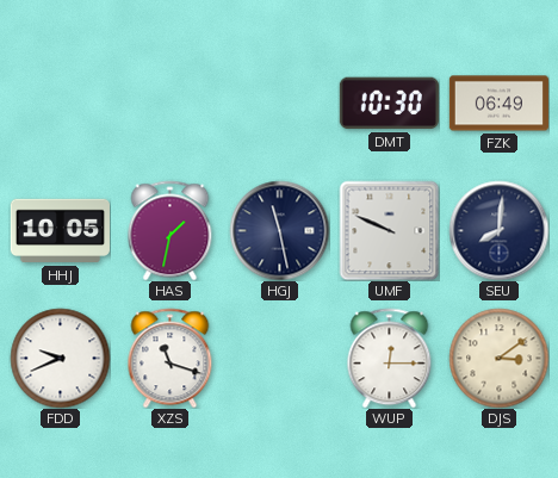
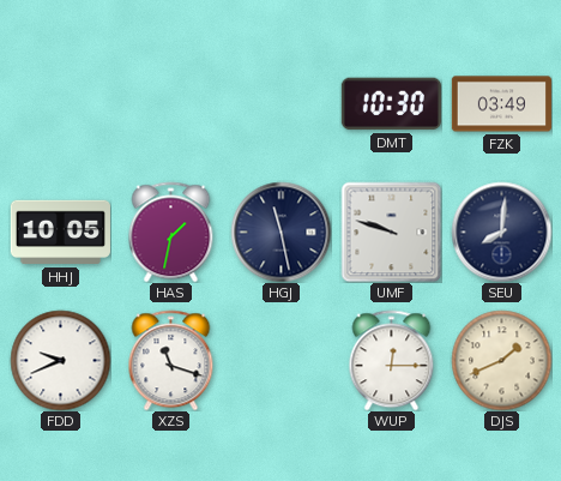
FZK: 06:49 -> 03:49 (501, 104)
UMF: 9:49 -> 9:48 (391, 232)
DJS: 3:09 -> 1:41 (501, 360)
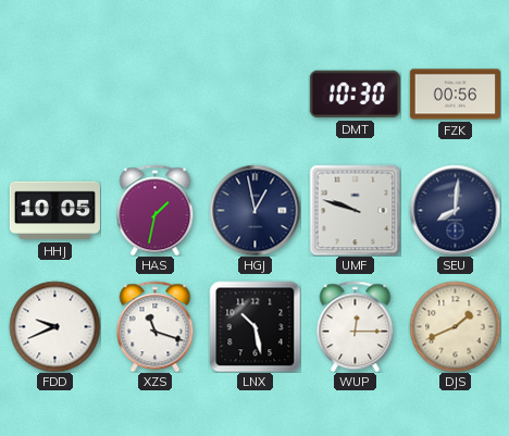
FZK: 03:49 -> 00:56 (455, 95)
HGJ: 11:28 -> 12:58 (254, 210)
LNX: none -> 10:28 (254, 326)
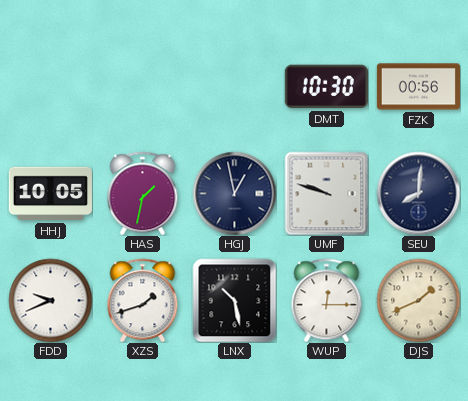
XZS: 11:18 -> 1:42 (143, 300)
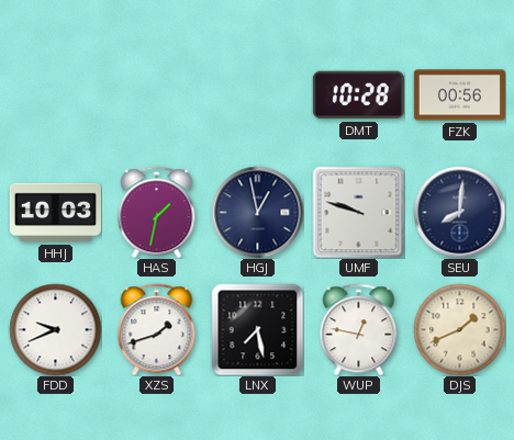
DMT: 10:30 -> 10:28 (358, 95)
HHJ: 10:05 -> 10:03 (55, 213)
LNX: 10:28 -> 7:28 (257, 329)
WUP: 12:15 -> 12:47 (359, 329)
